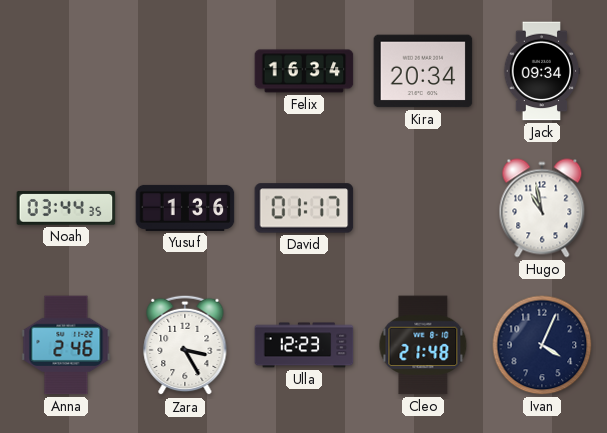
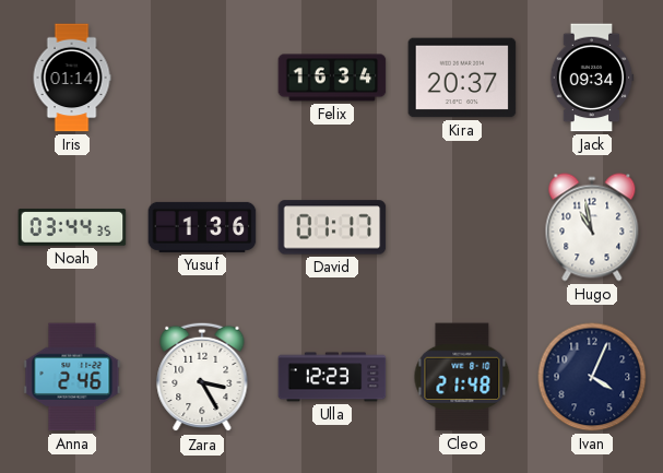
Iris: none -> 01:14 (72, 78)
Kira: 20:34 -> 20:37 (462, 78)
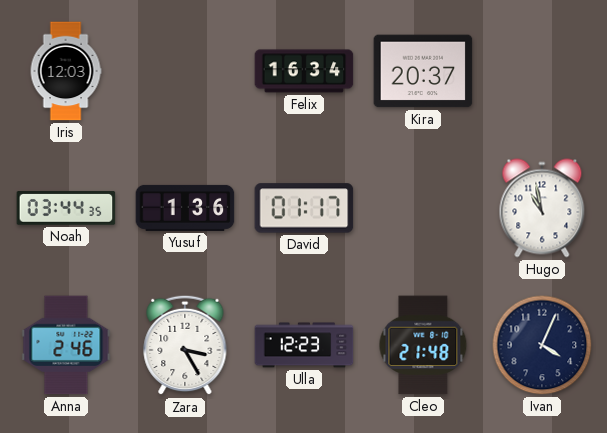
Iris: 01:14 -> 12:03 (66, 71)
Jack: 09:34 -> none (592, 78)
